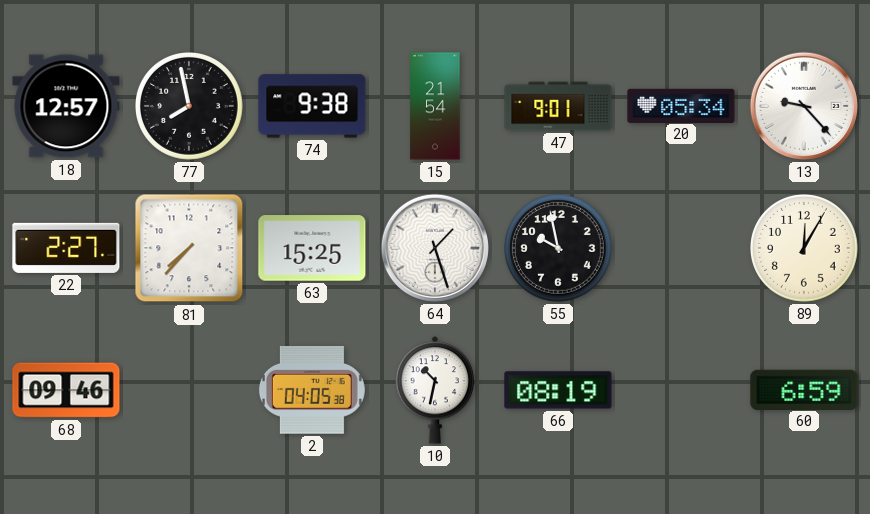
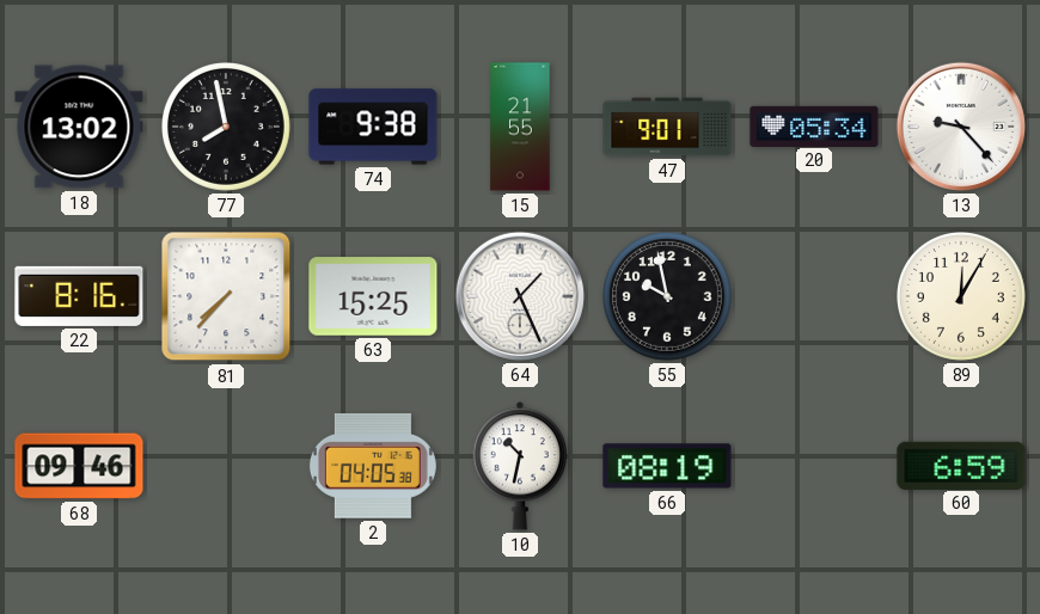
18: 12:57 -> 13:02 (79, 127)
15: 21:54 -> 21:55 (520, 127)
22: 2:27 -> 8:16 (79, 296)
64: 1:27 -> 1:26 (520, 296)
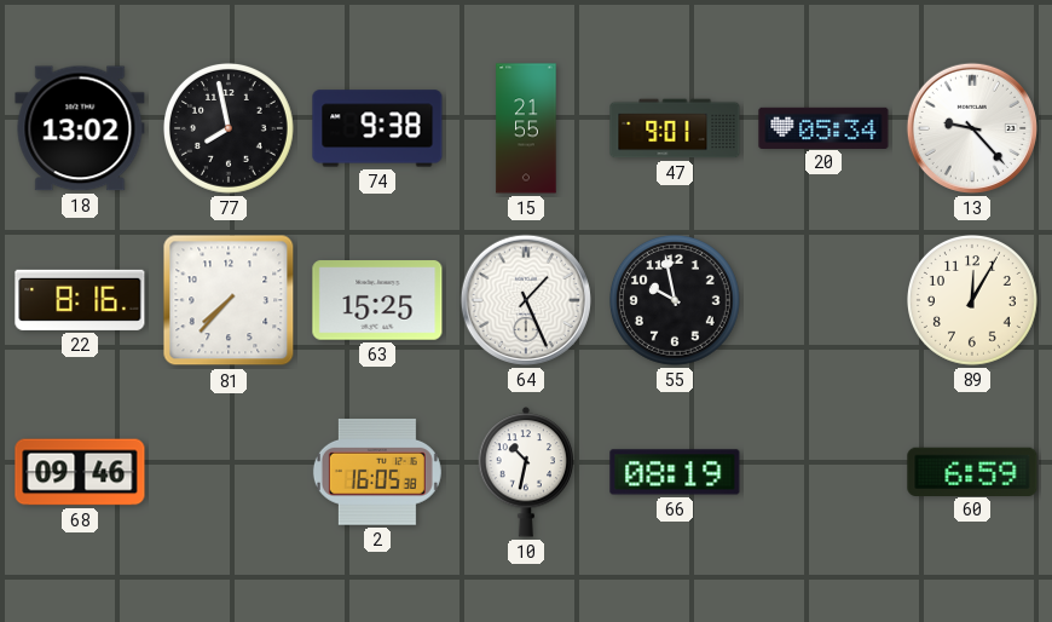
2: 04:05 -> 16:05 (377, 472)
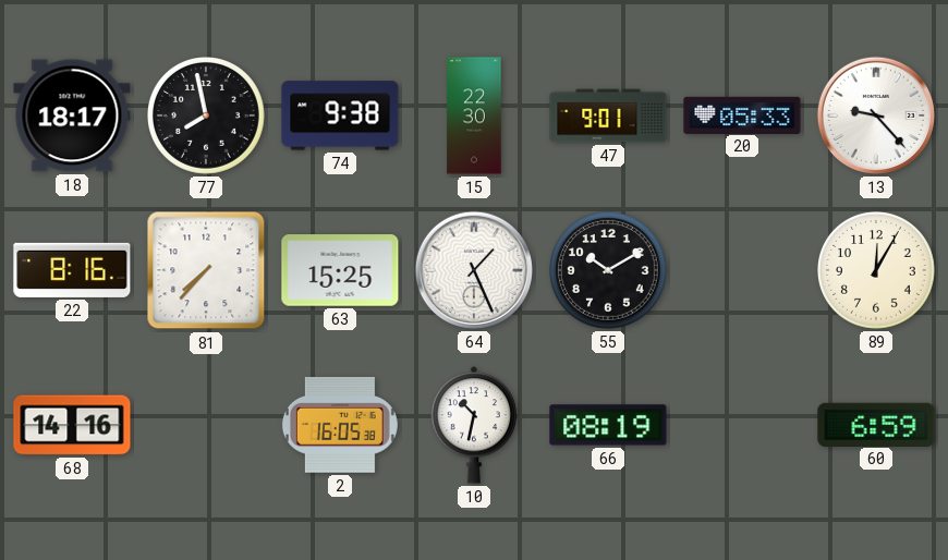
18: 13:02 -> 18:17 (72, 115)
15: 21:55 -> 22:30 (474, 115)
20: 05:34 -> 05:33 (742, 114)
55: 9:58 -> 10:10 (609, 271)
68: 09:46 -> 14:16 (72, 425)
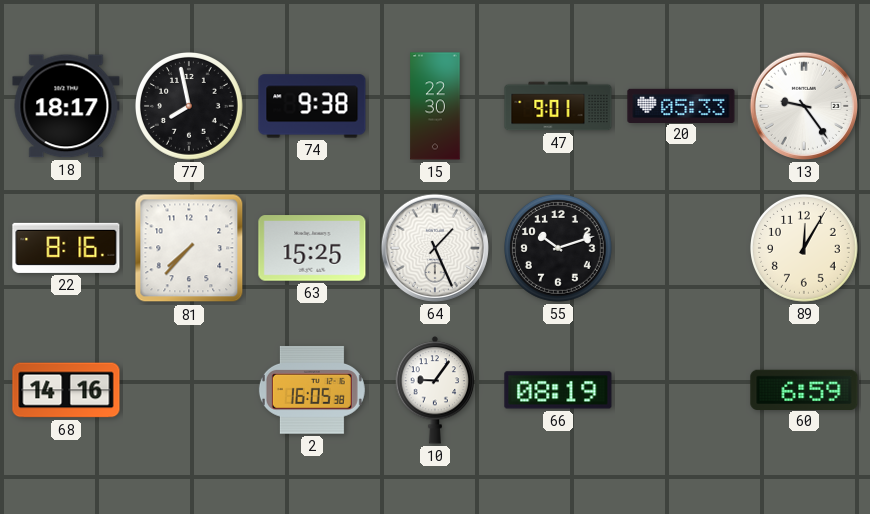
13: 9:23 -> 9:24 (804, 106)
55: 10:10 -> 10:12 (559, 249)
10: 10:32 -> 9:06 (435, 390)
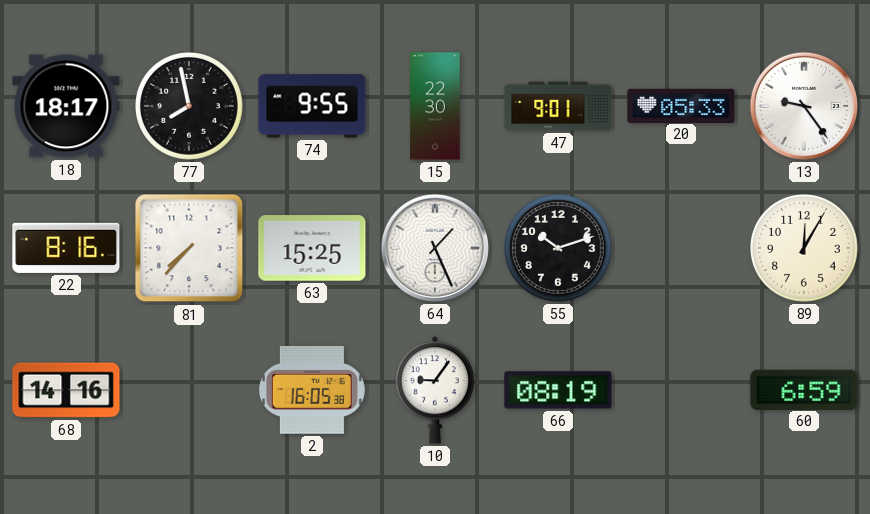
74: 9:38 -> 9:55 (312, 106)
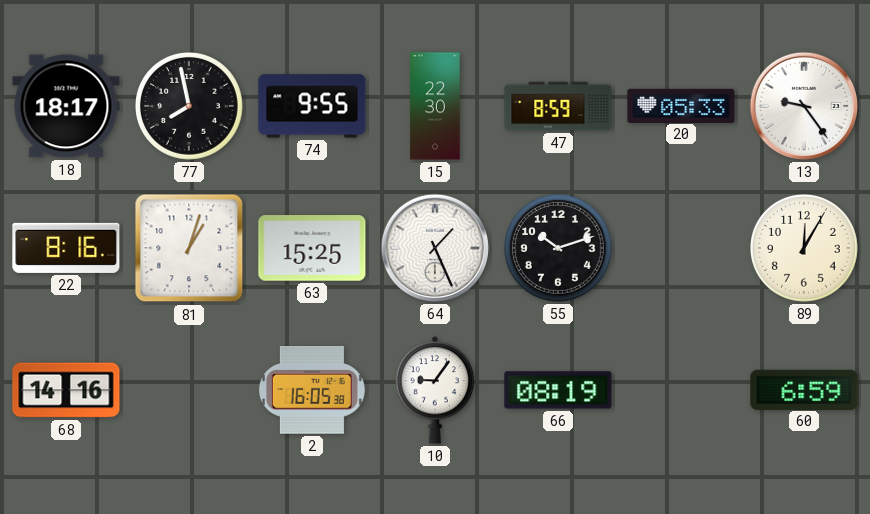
47: 9:01 -> 8:59 (558, 106)
81: 7:37 -> 1:03 (189, 248)
